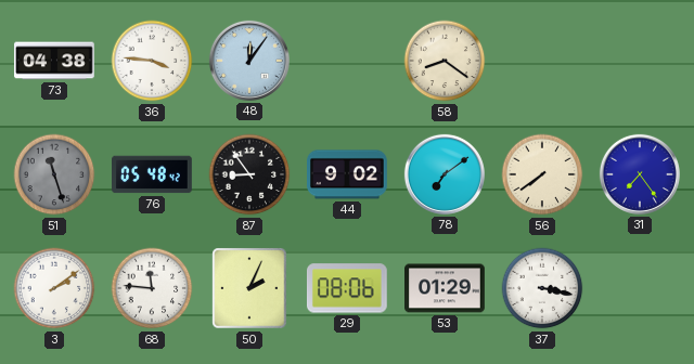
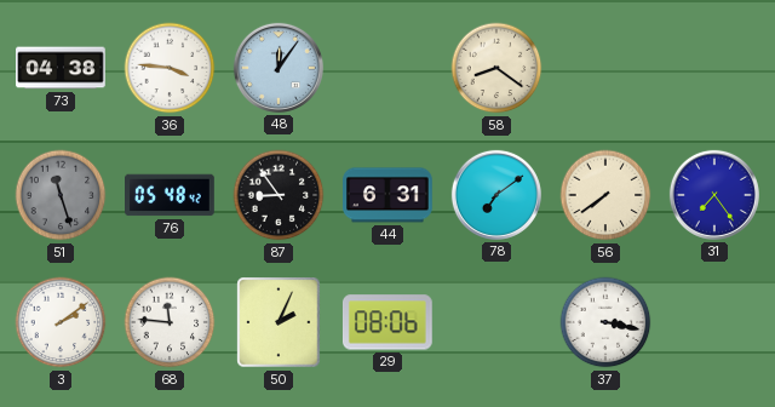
44: 9:02 -> 6:31 (389, 195)
53: 01:29 -> none (446, 288)
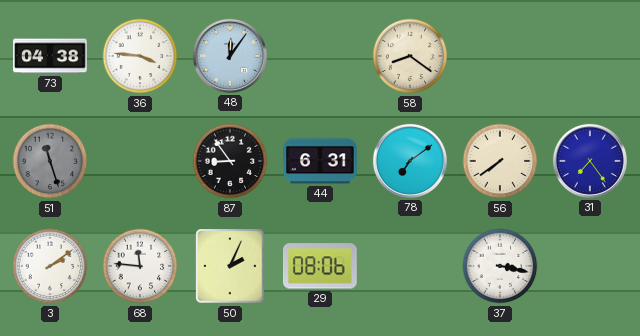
76: 05:48 -> none (171, 195)
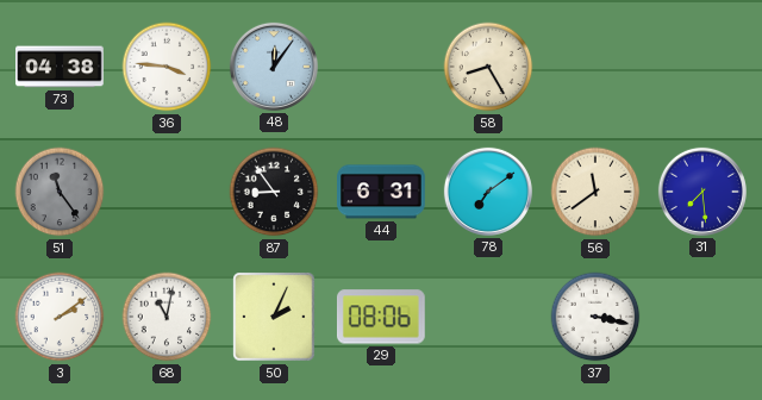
58: 8:21 -> 8:25 (488, 67)
51: 11:27 -> 11:24 (60, 192)
56: 7:39 -> 11:39 (595, 192)
31: 7:24 -> 7:29 (702, 192)
68: 11:46 -> 11:02 (167, 317)
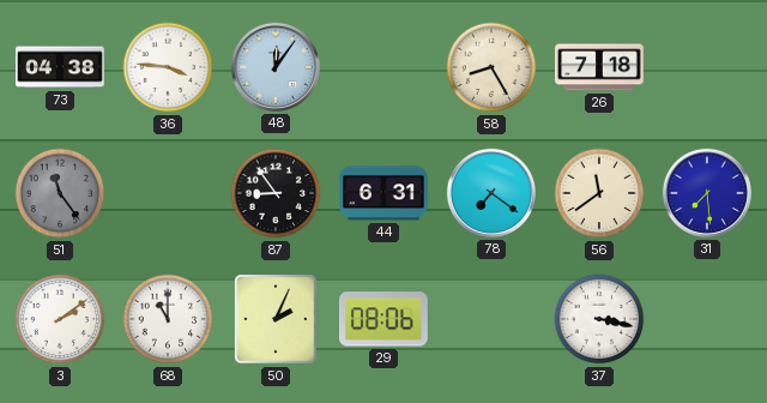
26: none -> 7:18 (599, 67)
78: 7:09 -> 7:21 (491, 193)
68: 11:02 -> 11:00 (168, 319)
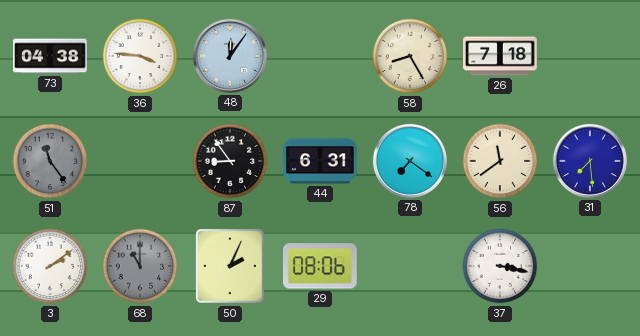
68 dial: white -> grey (140, 266)
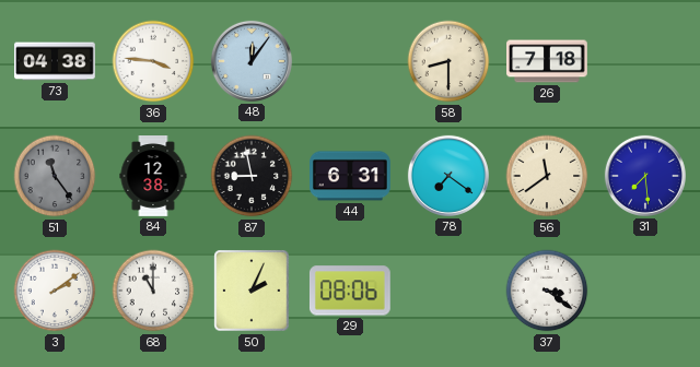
58: 8:25 -> 8:30 (448, 61)
84: none -> 12:38 (153, 176)
87: 8:54 -> 8:58 (252, 176)
68 dial: grey -> white (153, 291)
37: 3:17 -> 3:21 (547, 291)
